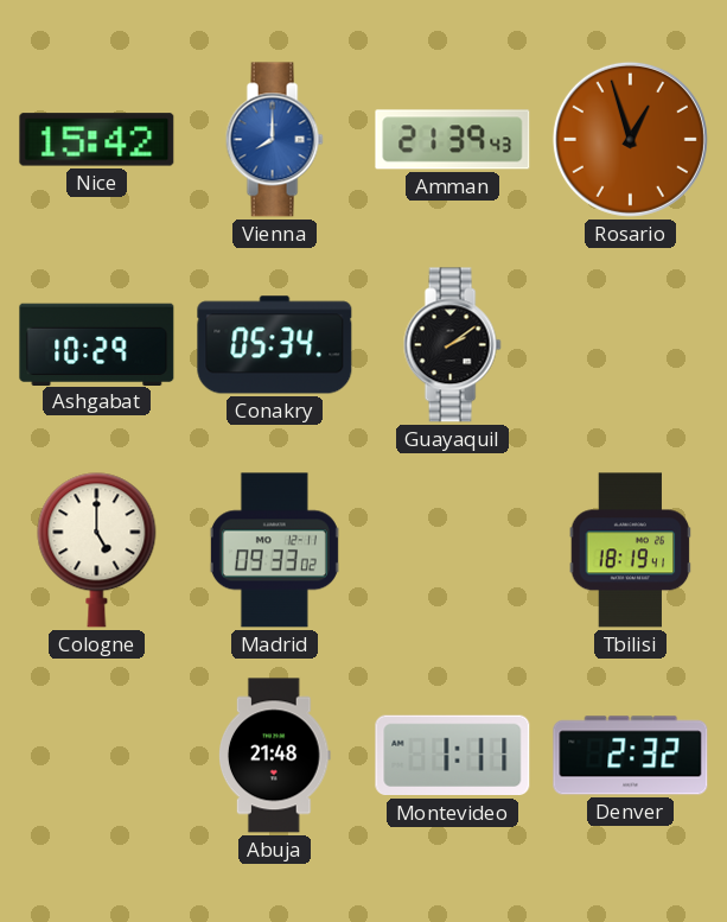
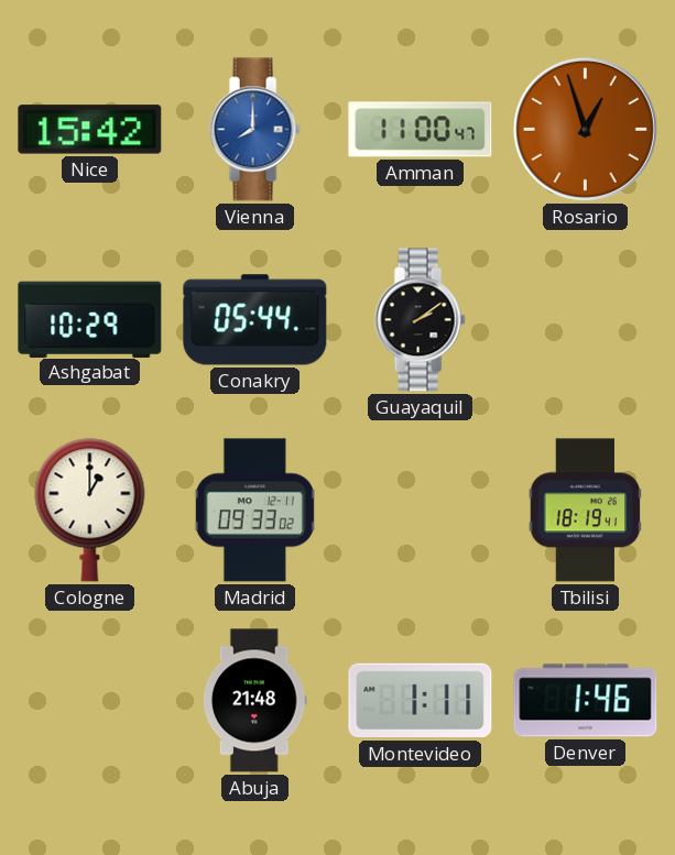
Amman: 21:39 -> 11:00 (421, 130)
Conakry: 05:34 -> 05:44 (255, 320)
Cologne: 5:00 -> 1:00 (90, 511)
Denver: 2:32 -> 1:46 (586, 701)
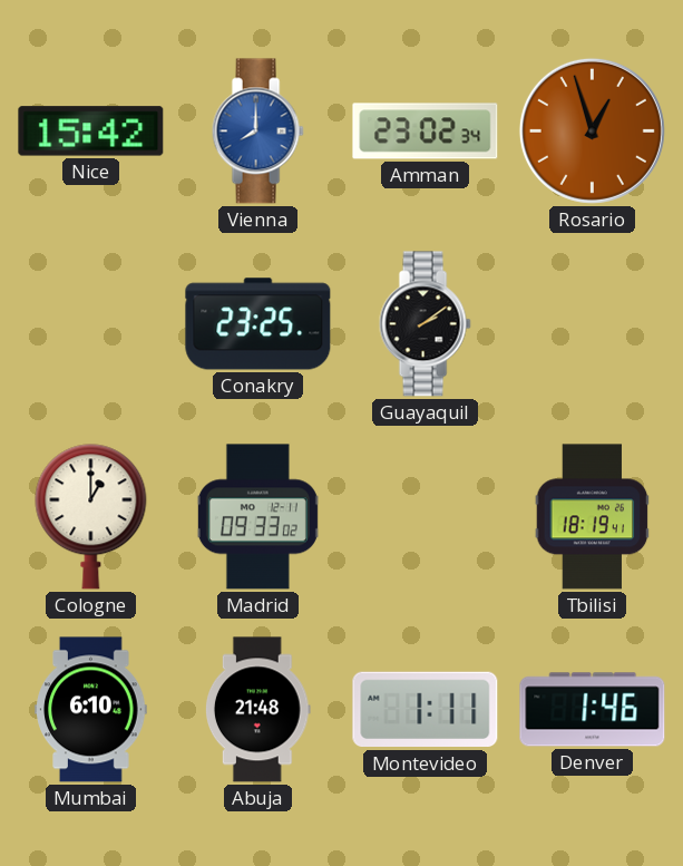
Amman: 11:00 -> 23:02 (426, 132)
Ashgabat: 10:29 -> none (90, 319)
Conakry: 05:44 -> 23:25 (258, 324)
Mumbai: none -> 6:10 (91, 710)
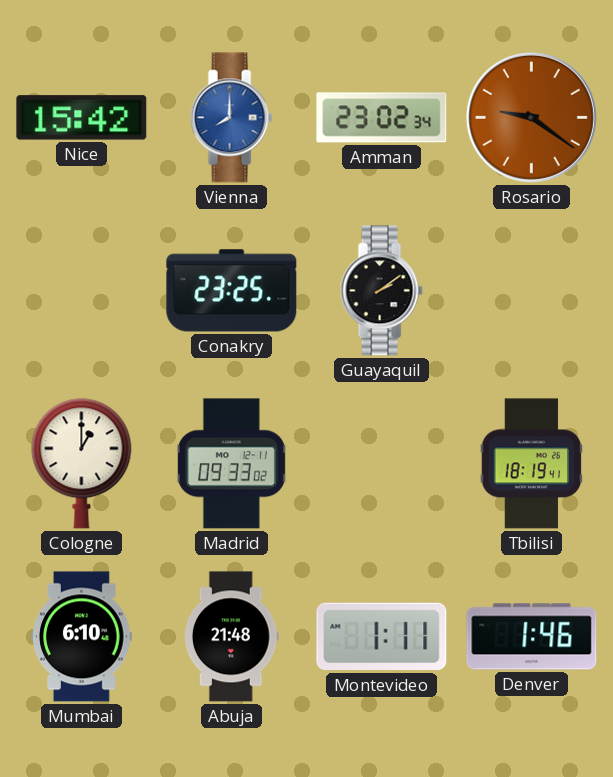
Rosario: 12:57 -> 9:21 (531, 117)
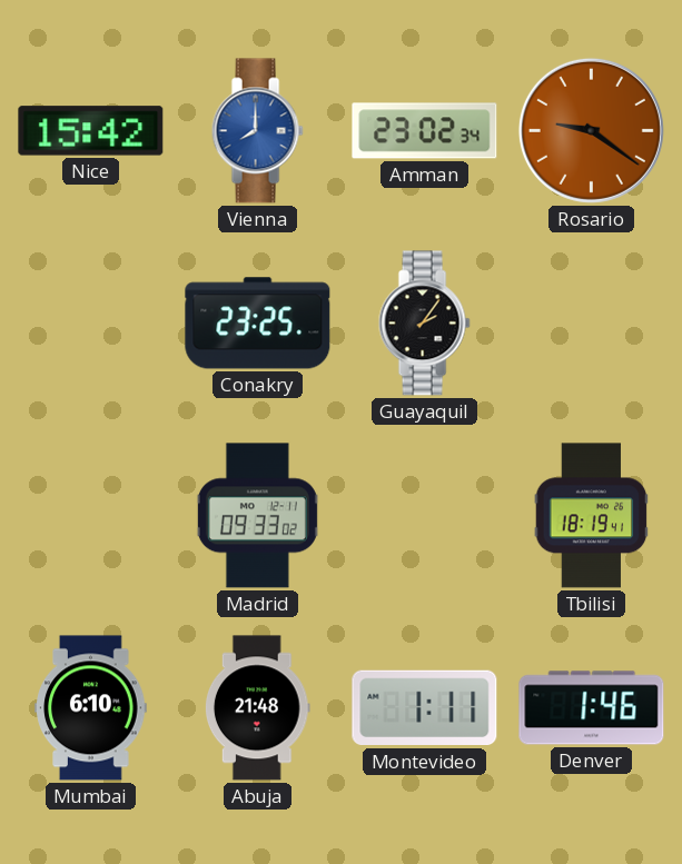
Guayaquil: 2:09 -> 2:06 (424, 324)
Cologne: 1:00 -> none (82, 464)
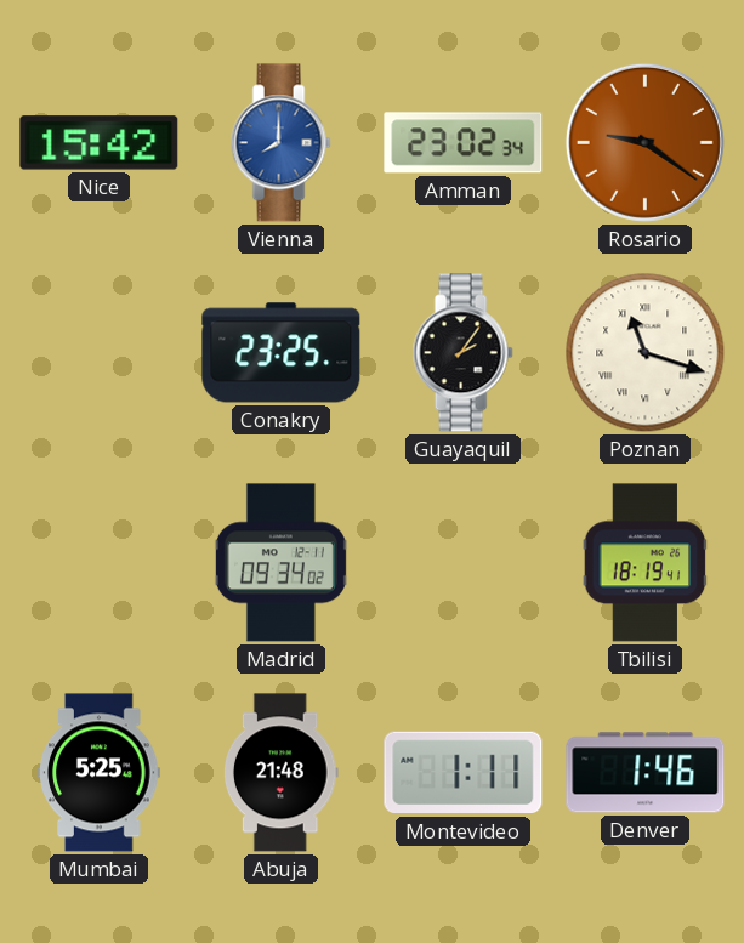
Poznan: none -> 11:18 (646, 353)
Madrid: 09:33 -> 09:34 (280, 563)
Mumbai: 6:10 -> 5:25 (100, 773)
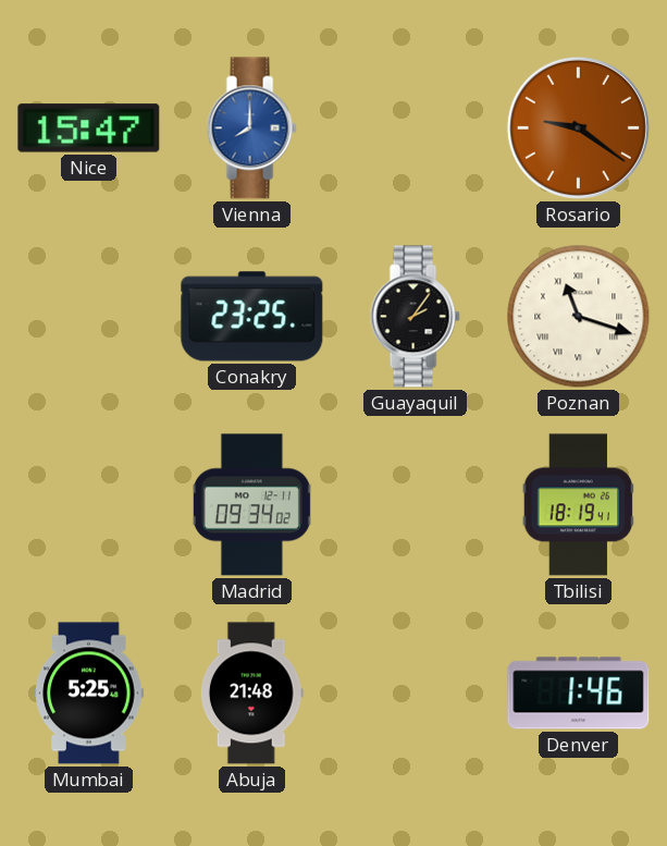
Nice: 15:42 -> 15:47 (89, 128)
Amman: 23:02 -> none (464, 143)
Montevideo: 1:11 -> none (464, 773)
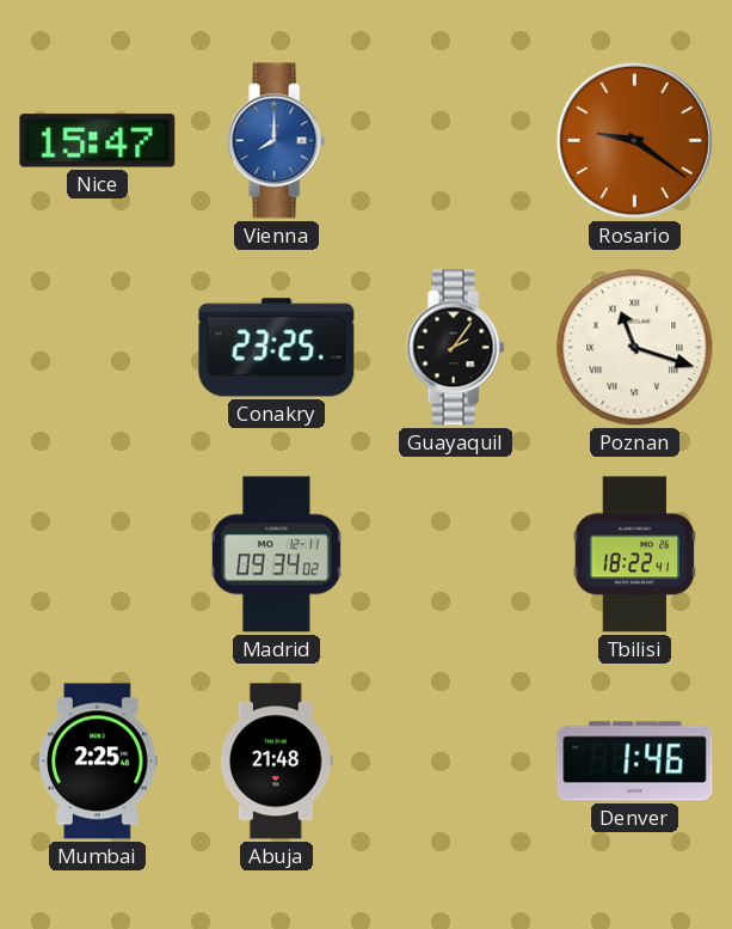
Tbilisi: 18:19 -> 18:22 (635, 555)
Mumbai: 5:25 -> 2:25 (98, 762)
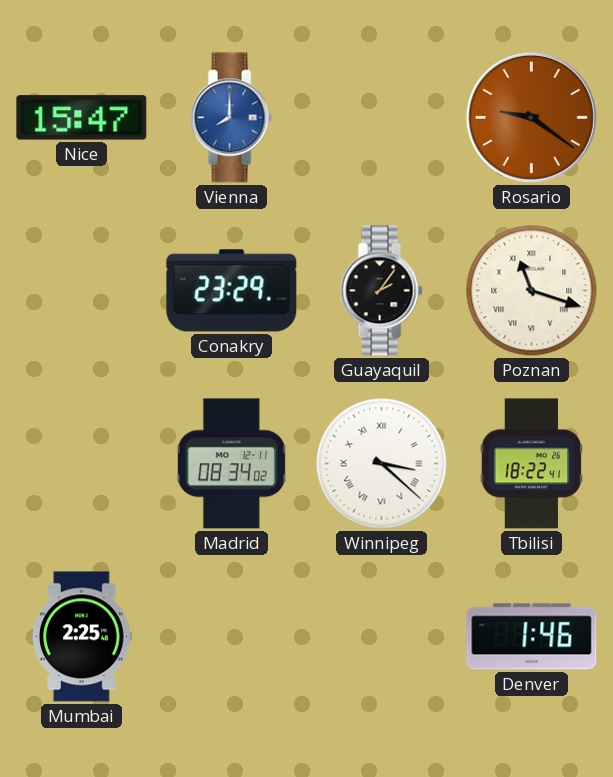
Conakry: 23:25 -> 23:29 (232, 291)
Madrid: 09:34 -> 08:34 (231, 464)
Winnipeg: none -> 3:22 (382, 464)
Abuja: 21:48 -> none (277, 762)
